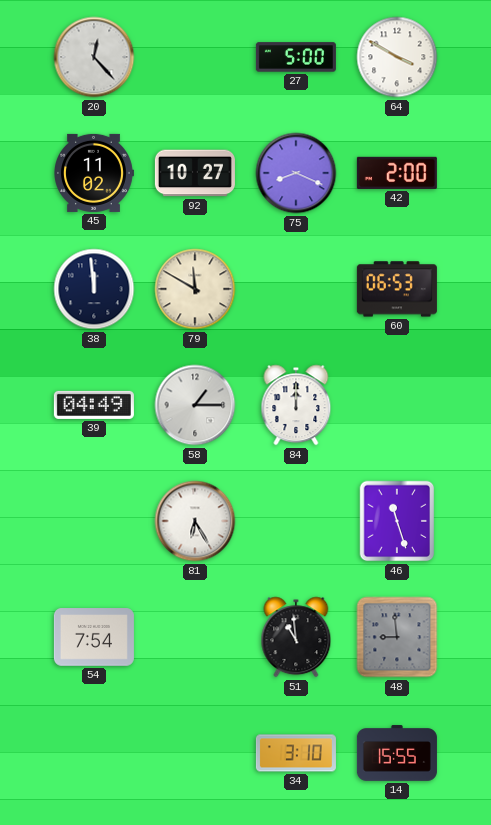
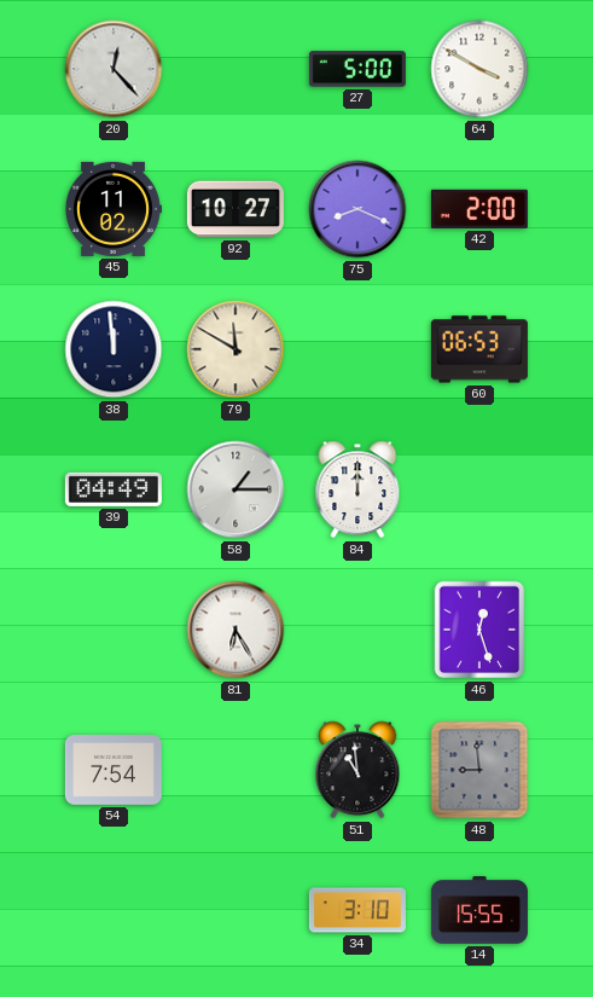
46: 11:27 -> 12:27 (479, 630)
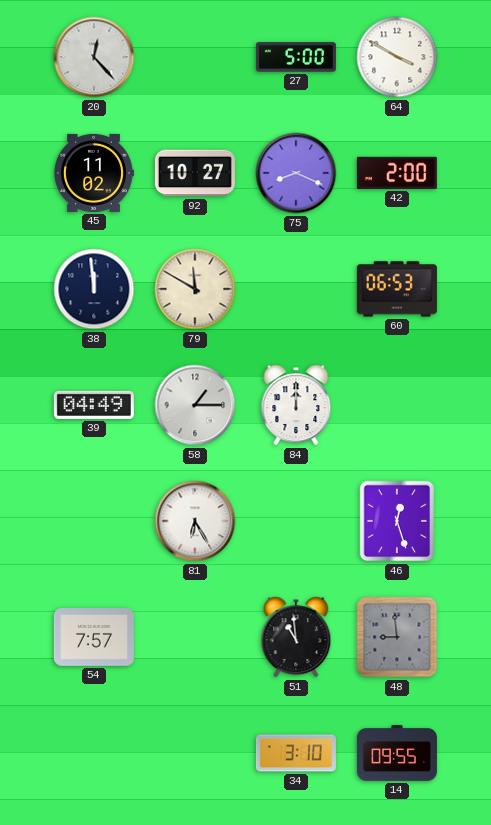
54: 7:54 -> 7:57 (94, 637)
14: 15:55 -> 09:55 (397, 753)
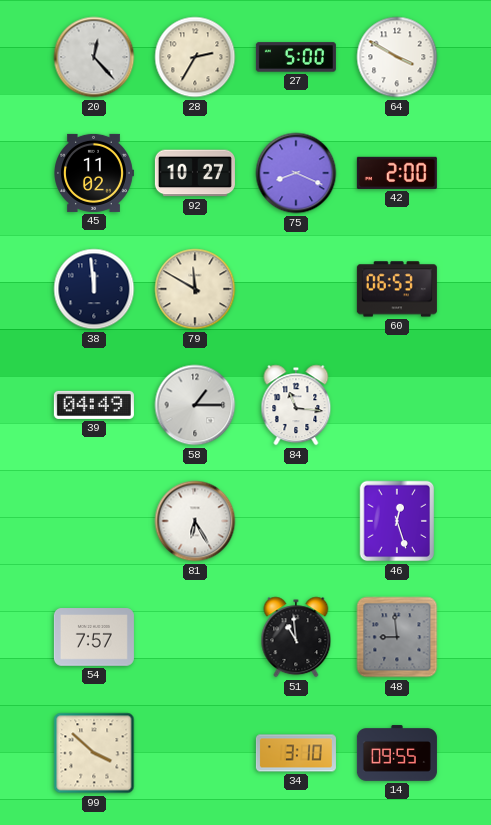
28: none -> 2:35 (195, 57)
84: 12:00 -> 11:16 (296, 405)
99: none -> 3:52 (94, 753)
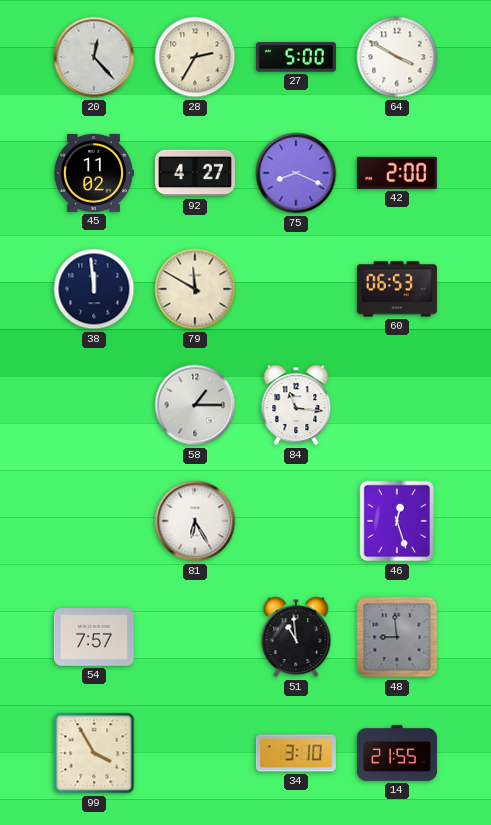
92: 10:27 -> 4:27 (195, 173)
39: 04:49 -> none (94, 405)
99: 3:52 -> 3:55 (94, 753)
14: 09:55 -> 21:55 (397, 753)
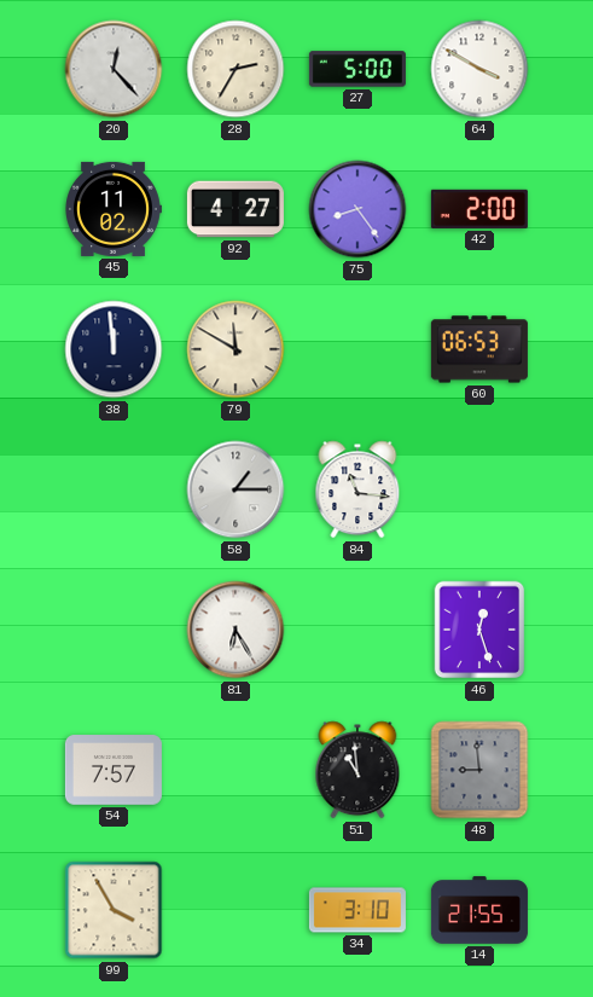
75: 8:19 -> 8:24 (357, 209)
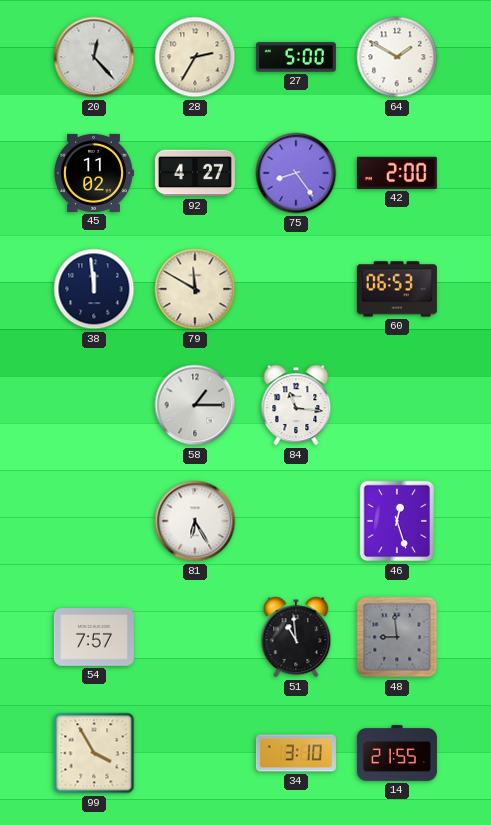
64: 3:50 -> 1:50 (397, 57)
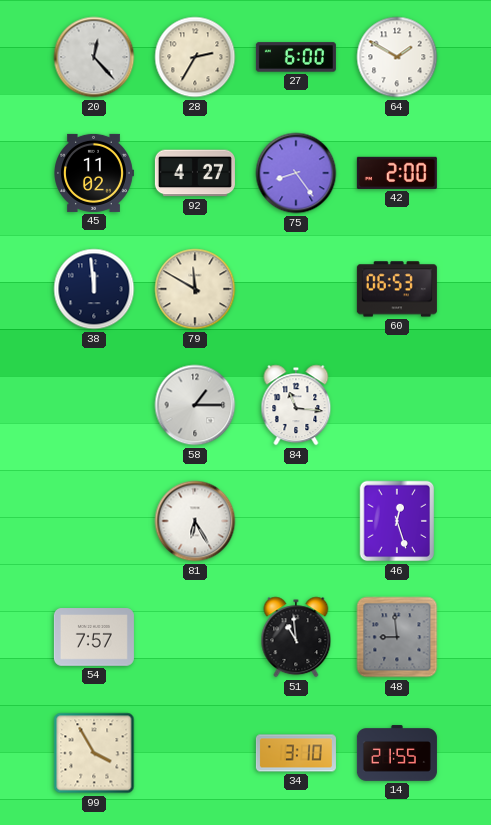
27: 5:00 -> 6:00 (296, 57)
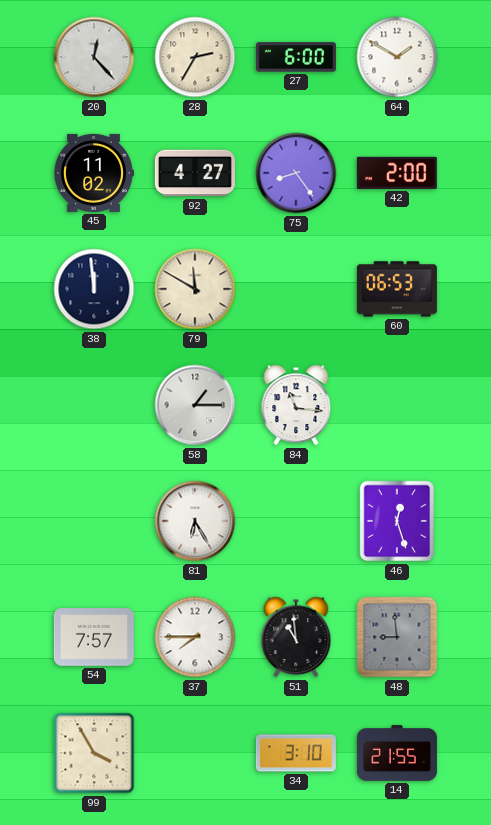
37: none -> 7:45 (195, 637)
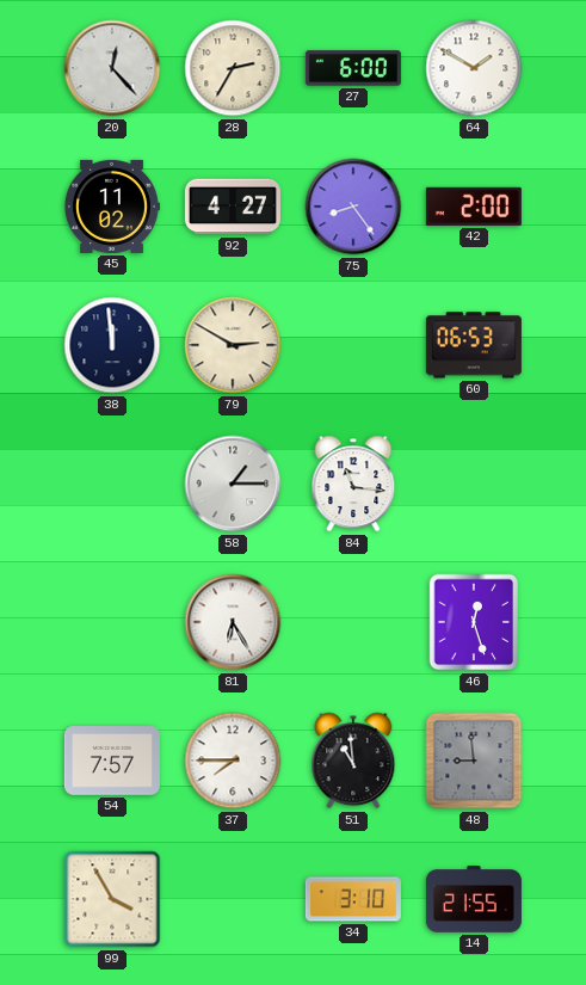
79: 11:50 -> 2:50 (233, 345)
